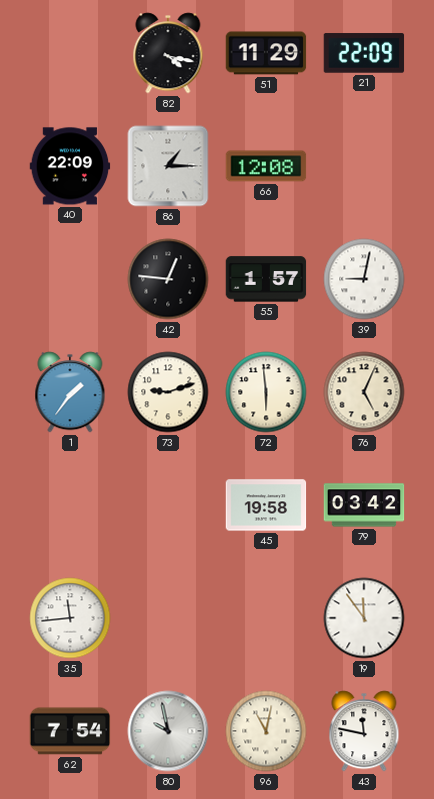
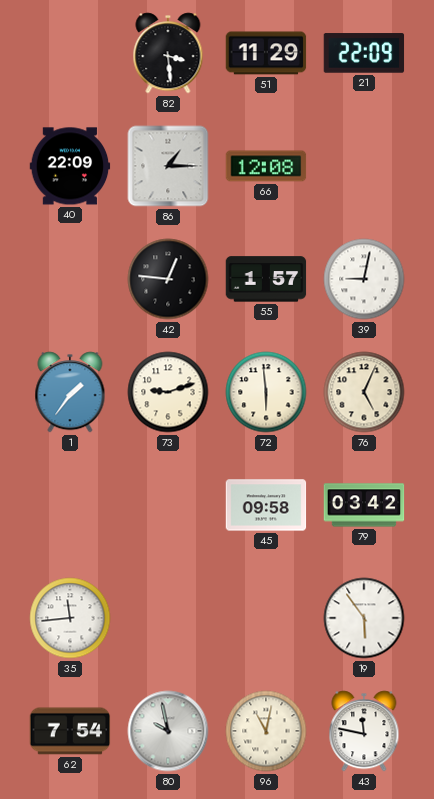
82: 4:17 -> 3:29 (168, 53)
45: 19:58 -> 09:58 (266, 505)
19: 11:54 -> 5:54 (364, 618)
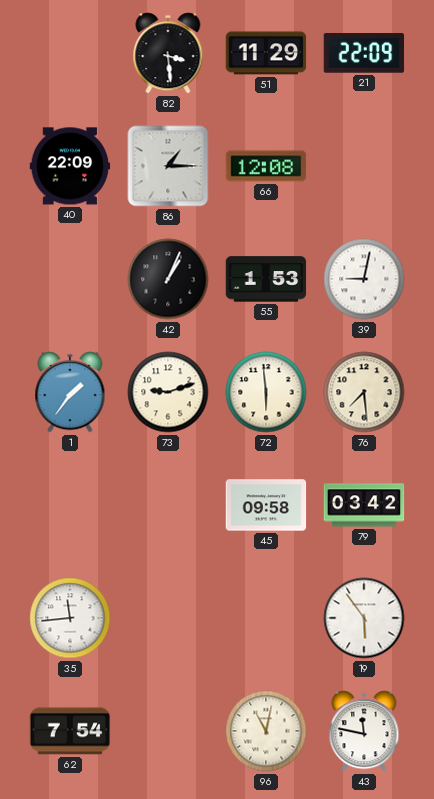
42: 12:46 -> 1:04 (168, 279)
55: 1:57 -> 1:53 (266, 279)
76: 5:04 -> 7:29 (364, 392)
80: 9:58 -> none (168, 731)
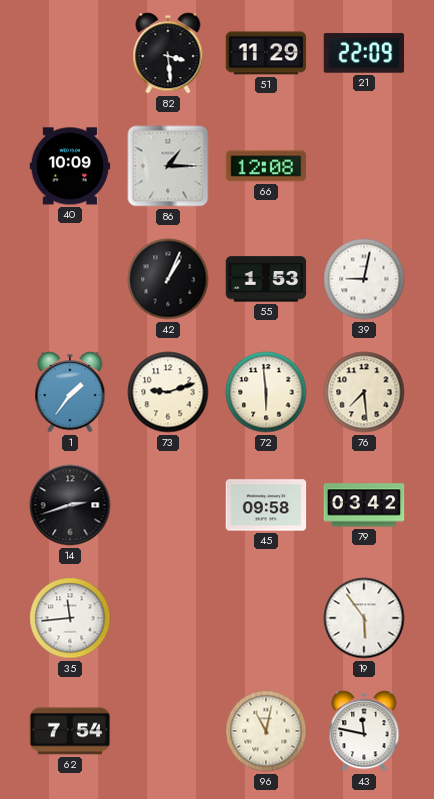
40: 22:09 -> 10:09 (70, 166)
14: none -> 2:42 (70, 505)
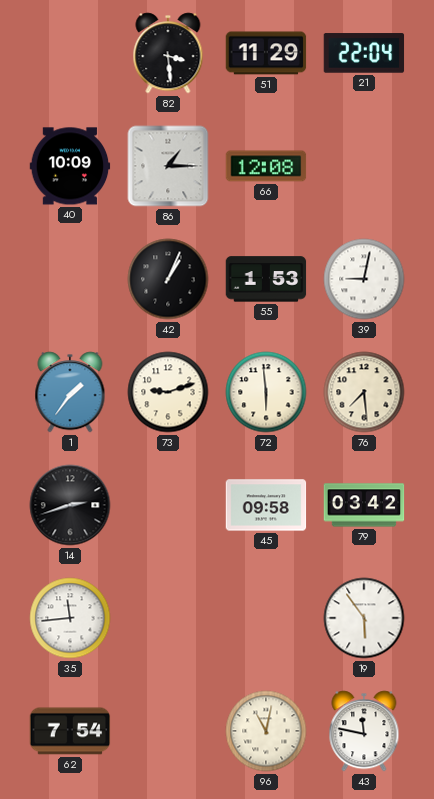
21: 22:09 -> 22:04 (364, 53)
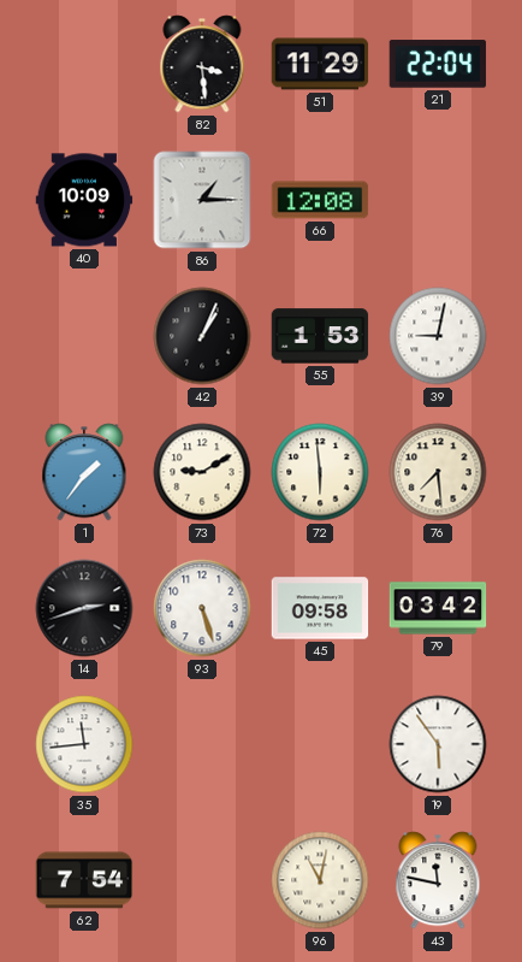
73: 9:12 -> 9:10 (202, 472)
93: none -> 5:27 (202, 608)
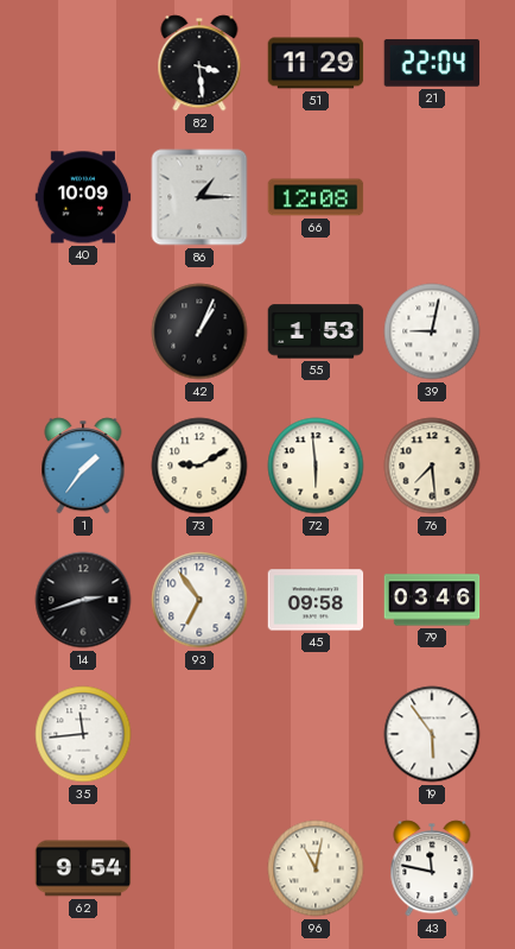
93: 5:27 -> 6:54 (199, 600)
79: 03:42 -> 03:46 (432, 600)
62: 7:54 -> 9:54 (83, 868)
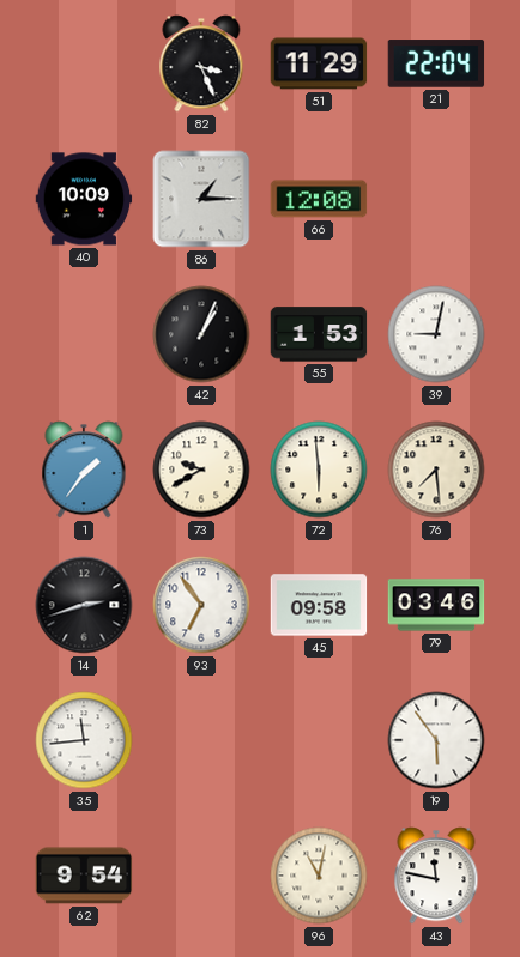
82: 3:29 -> 3:26 (201, 63)
73: 9:10 -> 9:40 (201, 470)
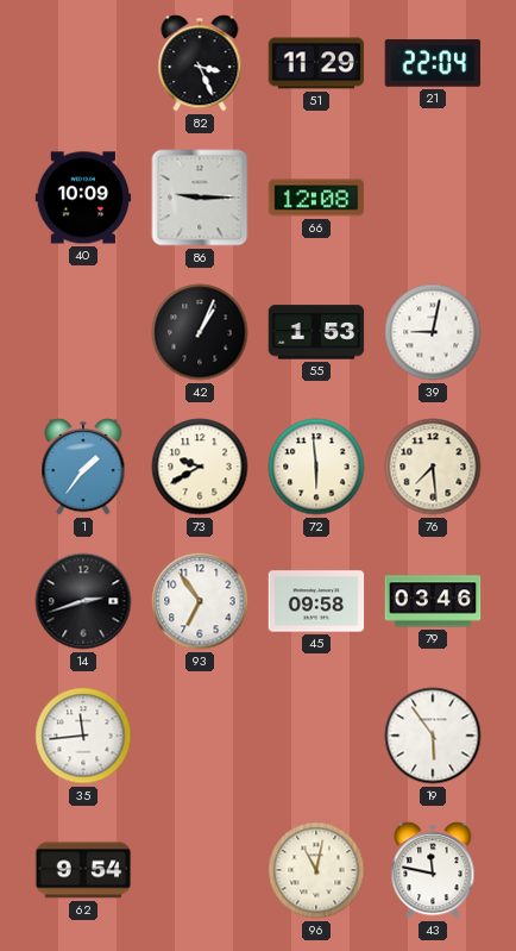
86: 1:15 -> 9:15 (200, 198)
